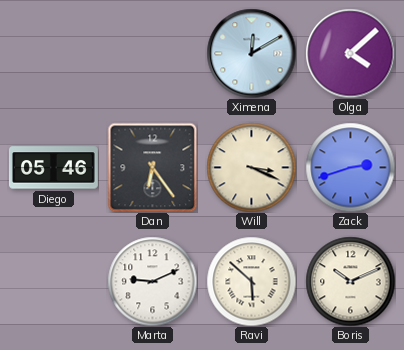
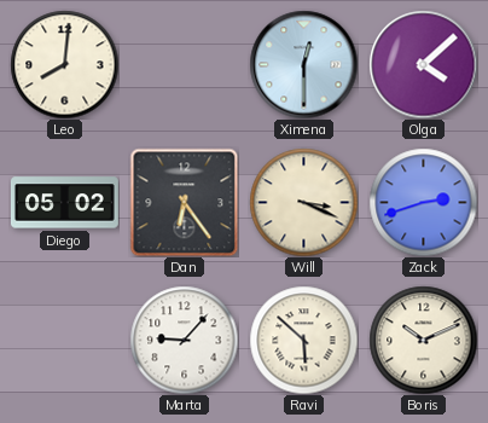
Leo: none -> 8:01 (64, 64)
Ximena: 12:10 -> 12:30 (303, 64)
Diego: 05:46 -> 05:02 (64, 203)
Marta: 9:11 -> 9:07 (184, 340)
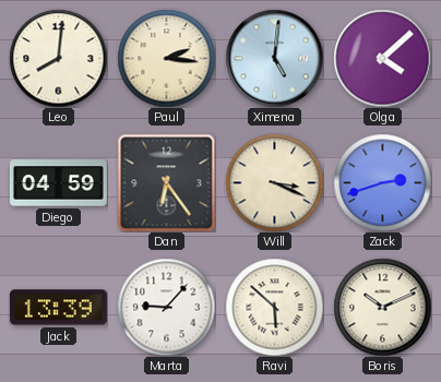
Paul: none -> 2:16 (166, 58)
Ximena: 12:30 -> 5:01 (274, 58)
Diego: 05:02 -> 04:59 (58, 183)
Jack: none -> 13:39 (58, 308)
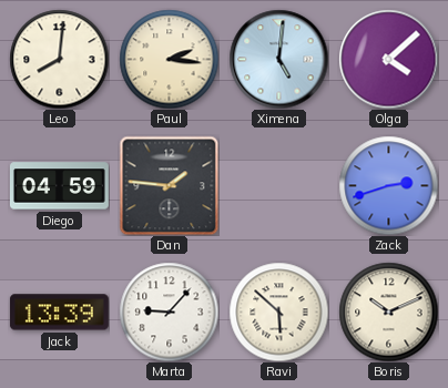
Dan: 6:24 -> 1:46 (169, 185)
Will: 3:19 -> none (274, 182)
